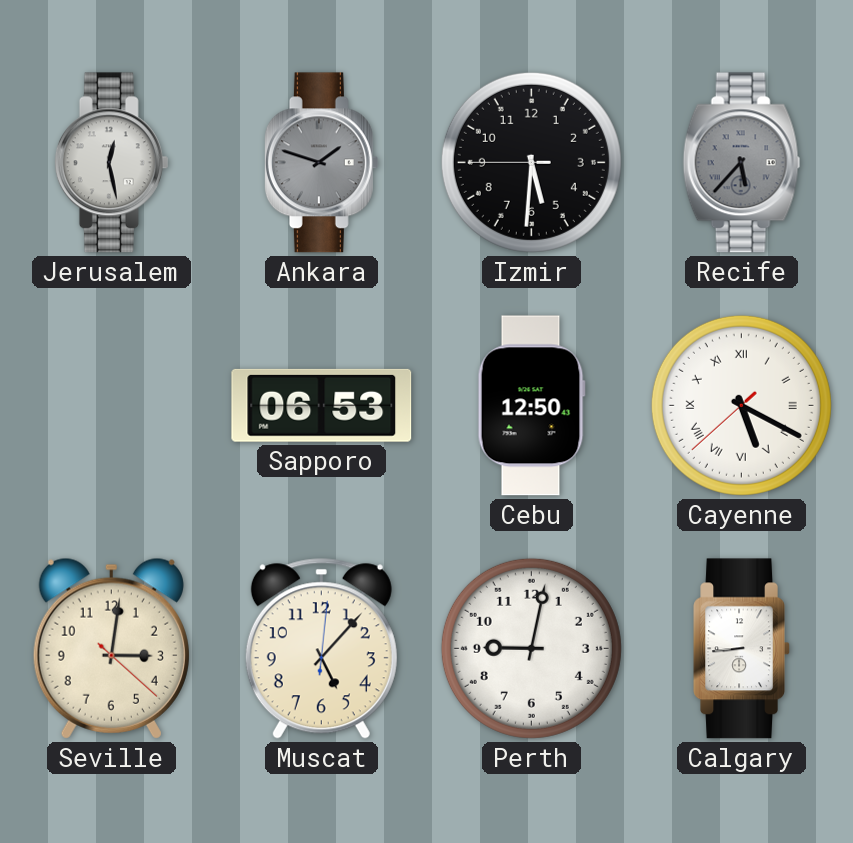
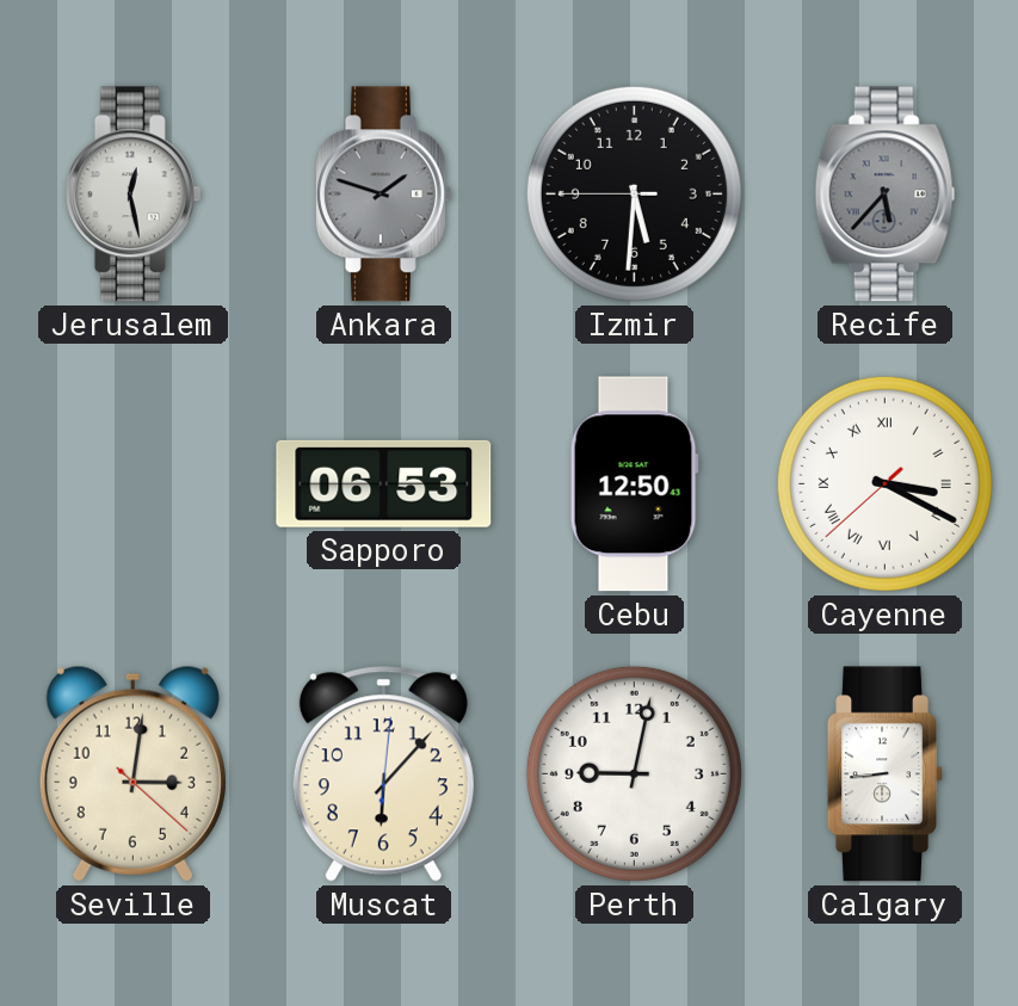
Cayenne: 5:19 -> 3:19 (884, 483)
Muscat: 5:07 -> 6:07 (383, 774)
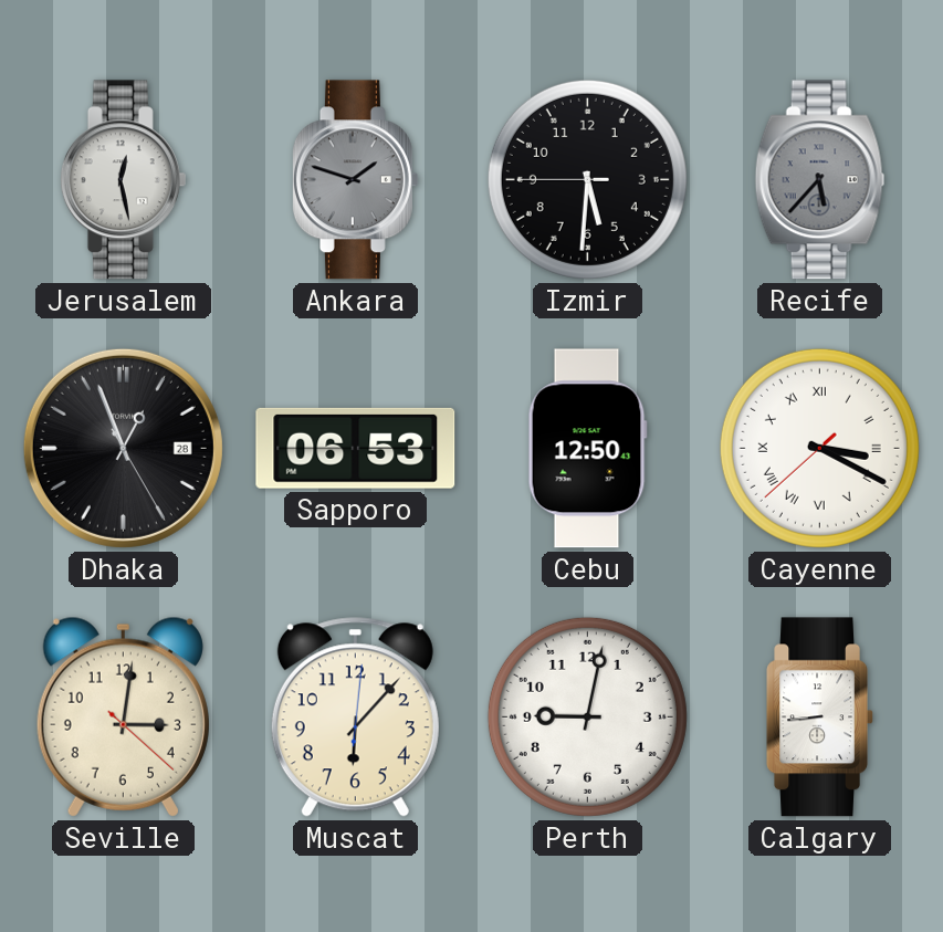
Dhaka: none -> 12:56 (123, 448)
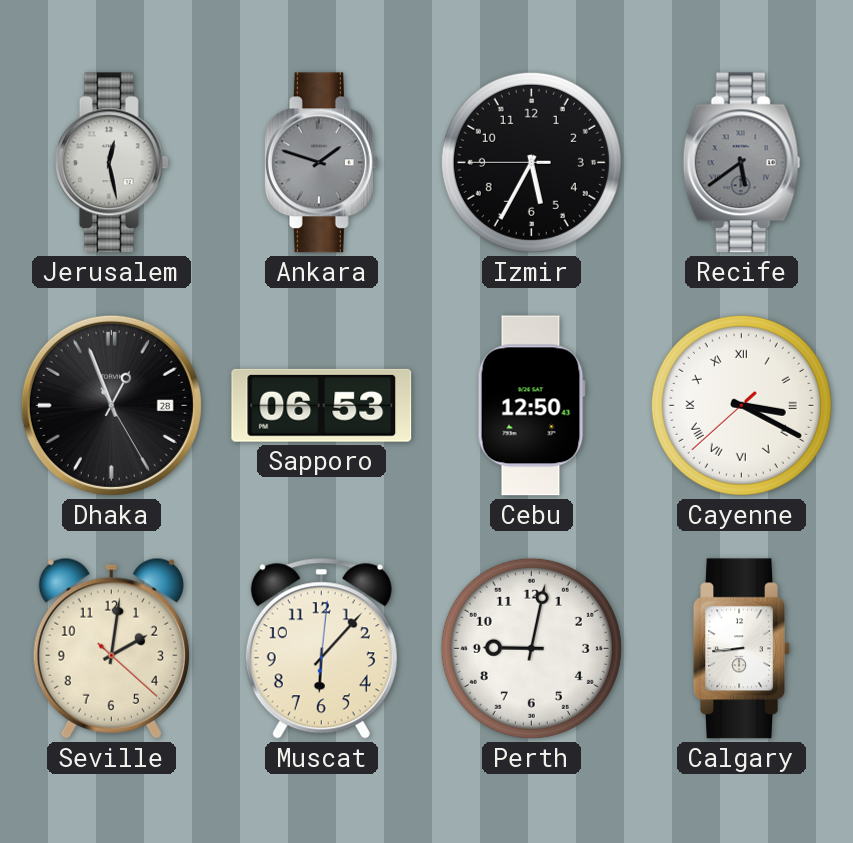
Izmir: 5:30 -> 5:34 (531, 162)
Recife: 5:37 -> 5:39 (742, 163)
Seville: 3:01 -> 2:01 (111, 648)
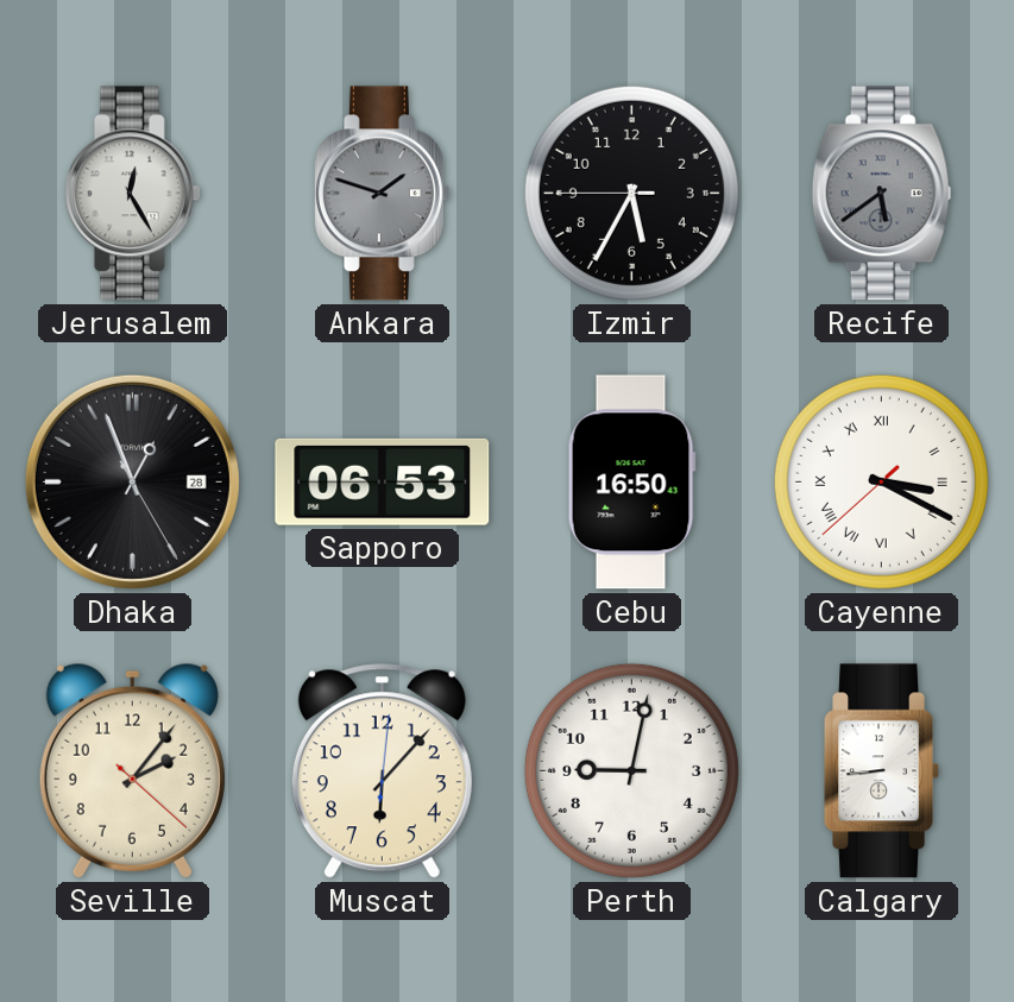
Jerusalem: 12:28 -> 12:25 (132, 194)
Cebu: 12:50 -> 16:50 (631, 483)
Seville: 2:01 -> 2:06 (132, 770)
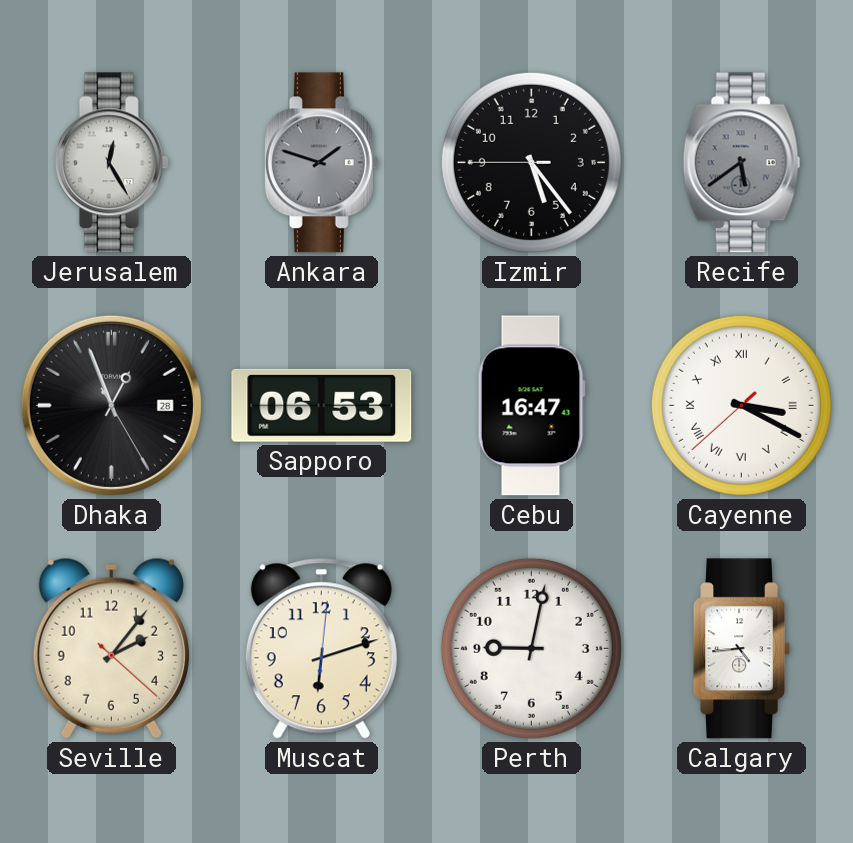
Izmir: 5:34 -> 5:23 (531, 162)
Cebu: 16:50 -> 16:47 (531, 406)
Muscat: 6:07 -> 6:12 (321, 649)
Calgary: 8:44 -> 4:44 (741, 649)
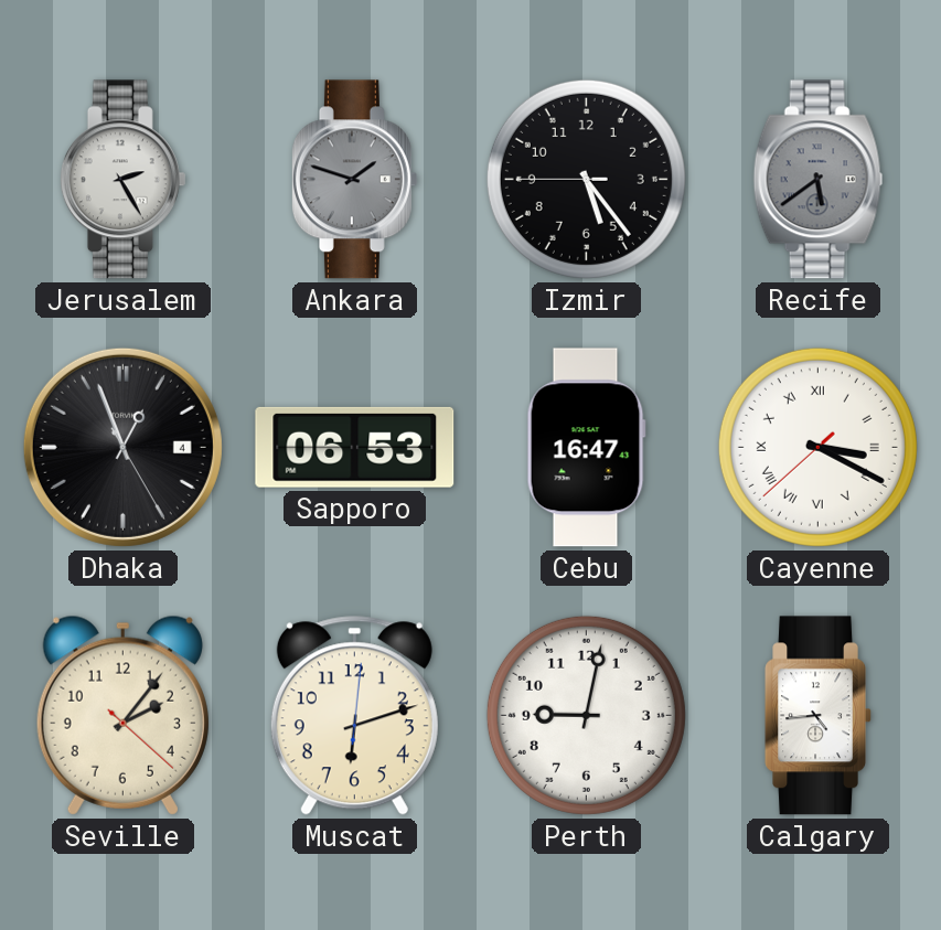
Jerusalem: 12:25 -> 2:25 (122, 180)
Dhaka date: 28 -> 4 (122, 447)
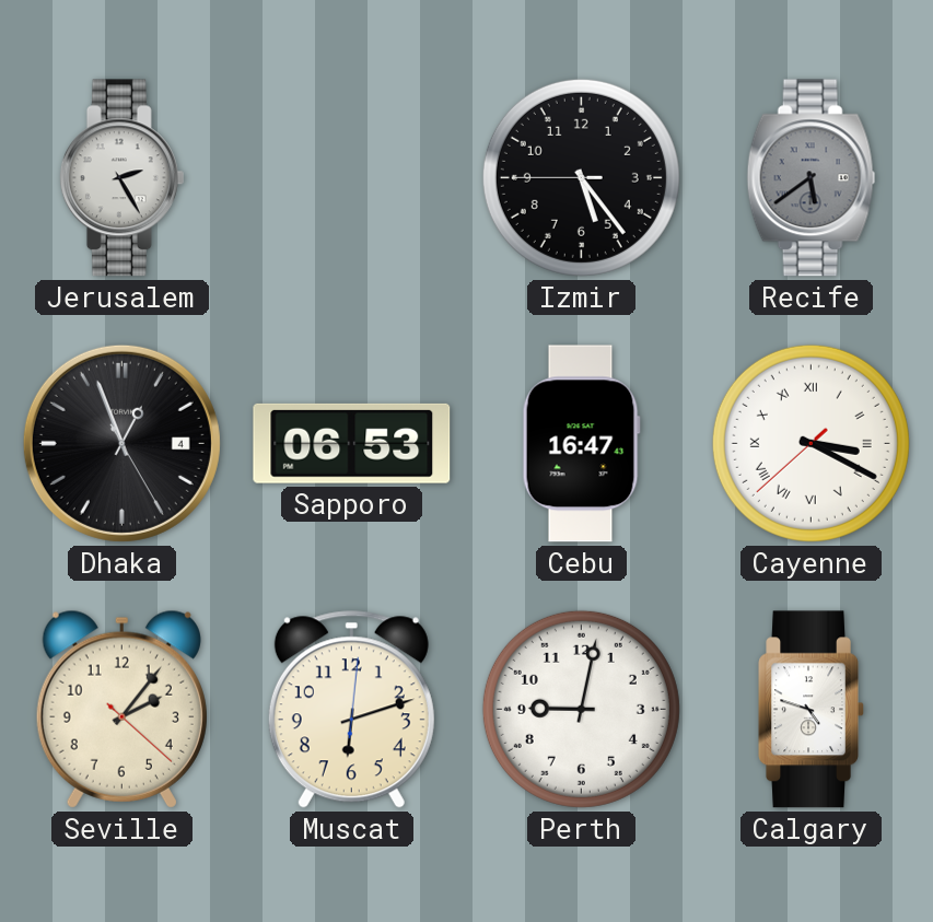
Ankara: 1:48 -> none (354, 180)
Calgary: 4:44 -> 4:48 (810, 710)
